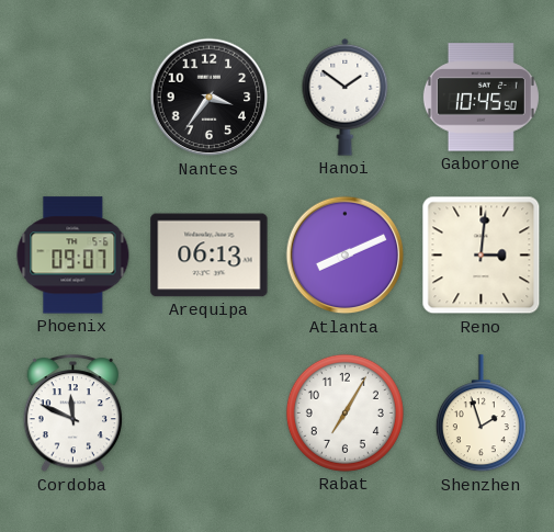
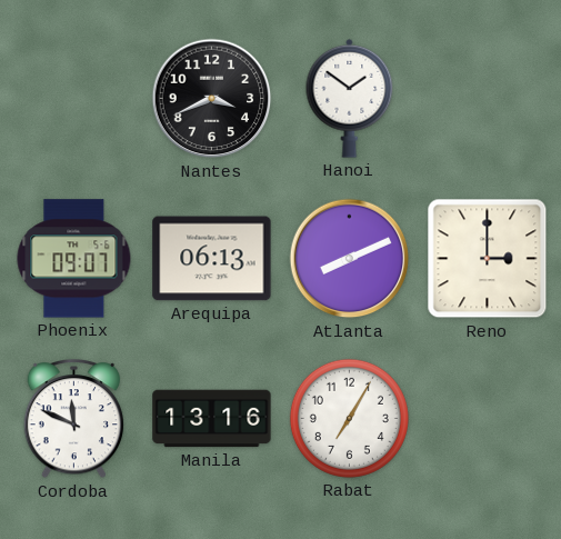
Nantes: 3:36 -> 3:41 (212, 99)
Gaborone: 10:45 -> none (480, 98)
Reno: 3:01 -> 3:00 (488, 259)
Manila: none -> 13:16 (212, 419)
Shenzhen: 1:57 -> none (480, 414)
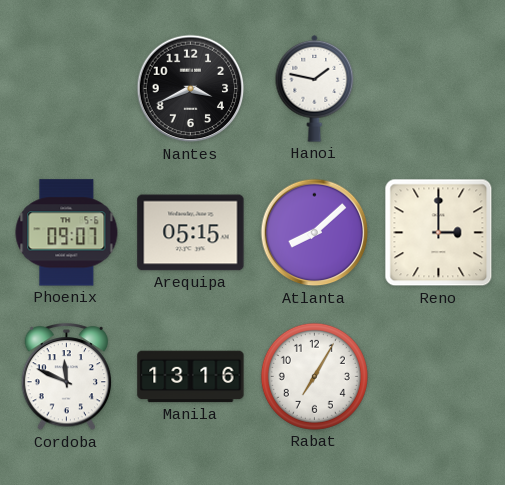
Hanoi: 1:51 -> 1:47 (315, 88)
Arequipa: 06:13 -> 05:15 (191, 233)
Atlanta: 8:11 -> 8:08 (315, 233)
